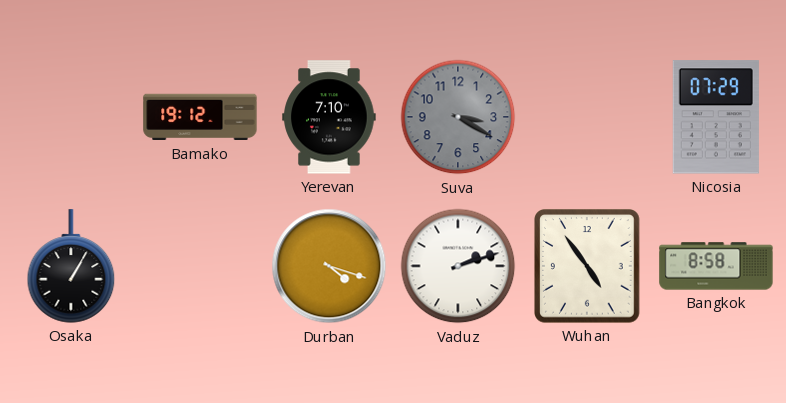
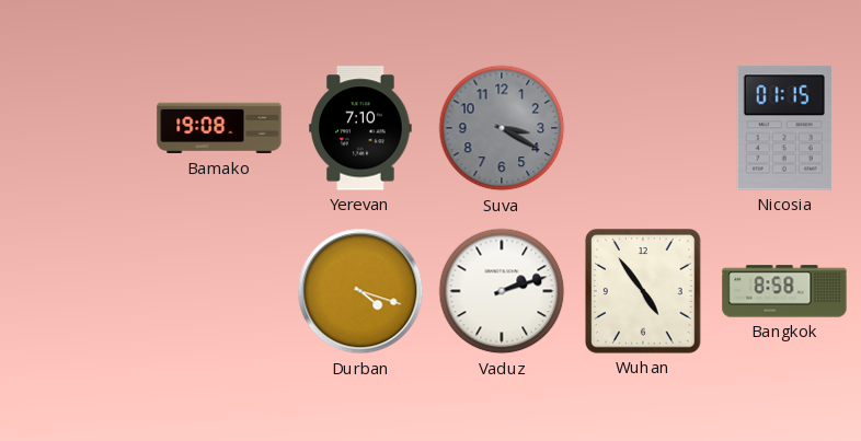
Bamako: 19:12 -> 19:08 (219, 128)
Nicosia: 07:29 -> 01:15 (784, 128)
Osaka: 1:05 -> none (71, 266)
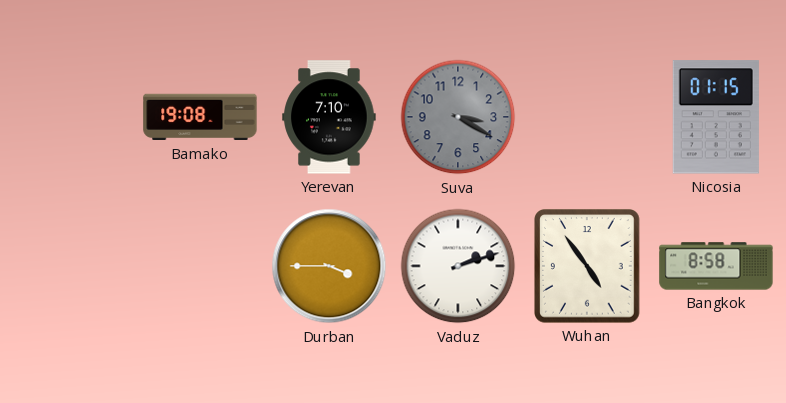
Durban: 4:18 -> 3:45 (329, 266)
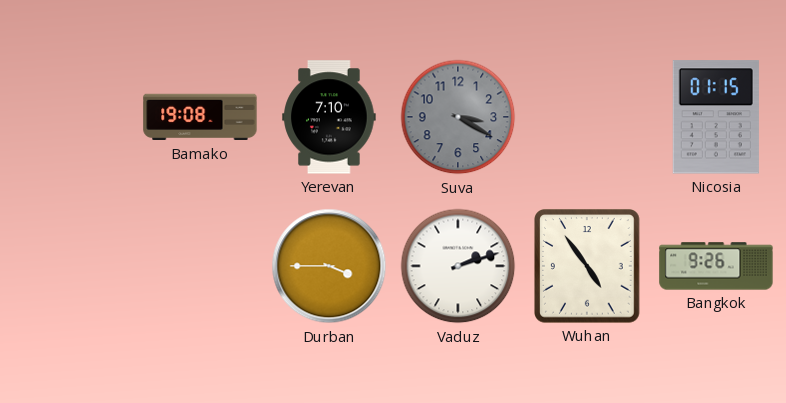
Bangkok: 8:58 -> 9:26 (716, 266)
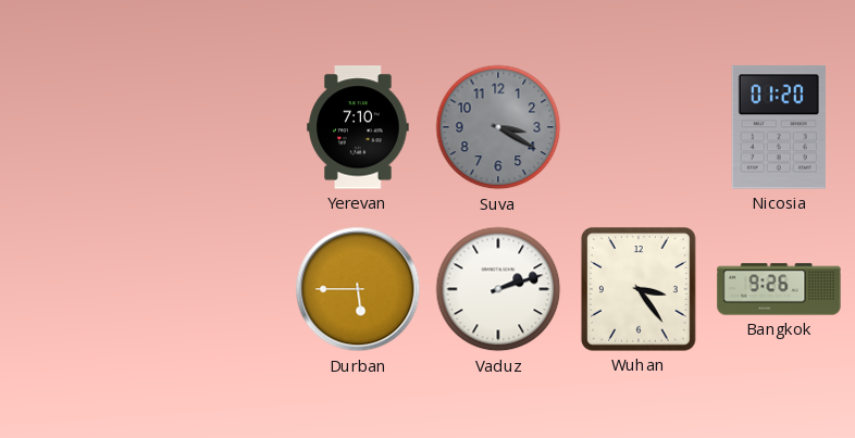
Bamako: 19:08 -> none (200, 117)
Nicosia: 01:15 -> 01:20 (779, 127)
Durban: 3:45 -> 5:45 (358, 289)
Wuhan: 4:54 -> 3:24 (640, 289)
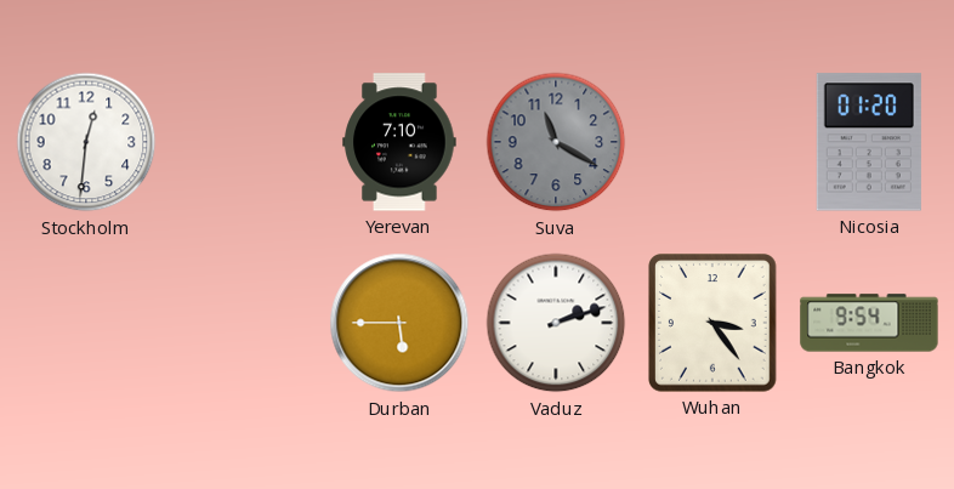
Stockholm: none -> 12:31 (86, 142)
Suva: 3:20 -> 11:20 (556, 142)
Bangkok: 9:26 -> 9:54 (869, 323)
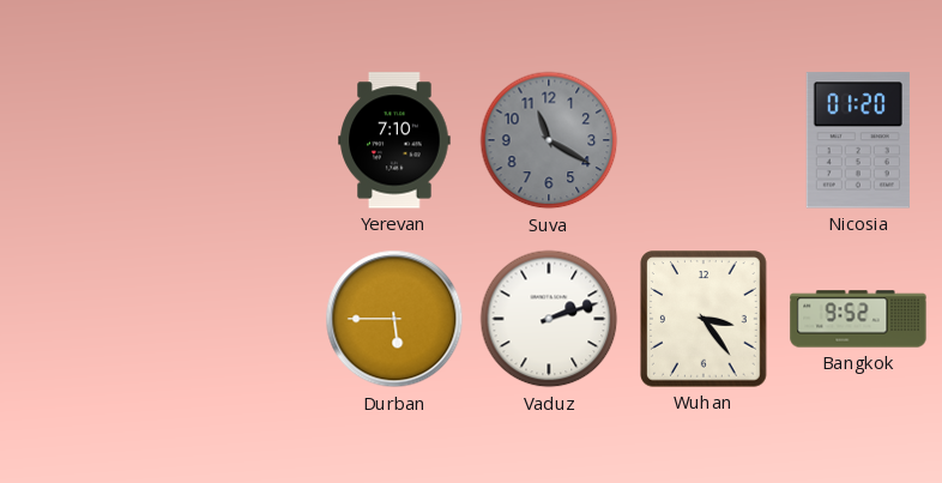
Stockholm: 12:31 -> none (86, 142)
Bangkok: 9:54 -> 9:52 (858, 319)
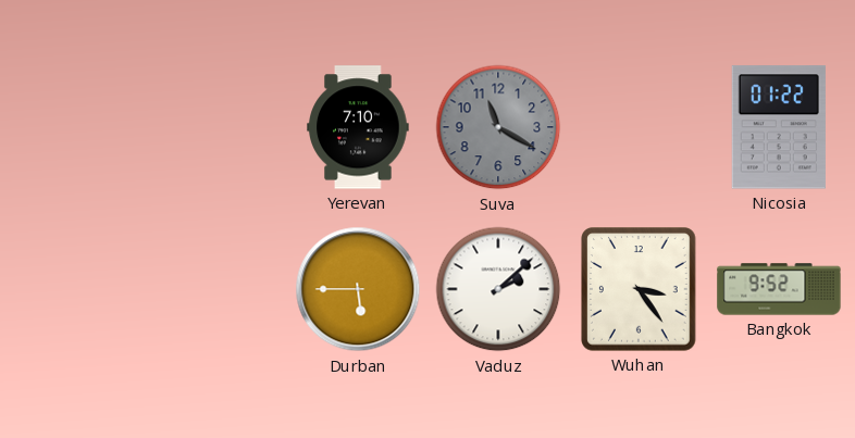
Nicosia: 01:20 -> 01:22 (779, 127)
Vaduz: 2:12 -> 2:08 (498, 289)
